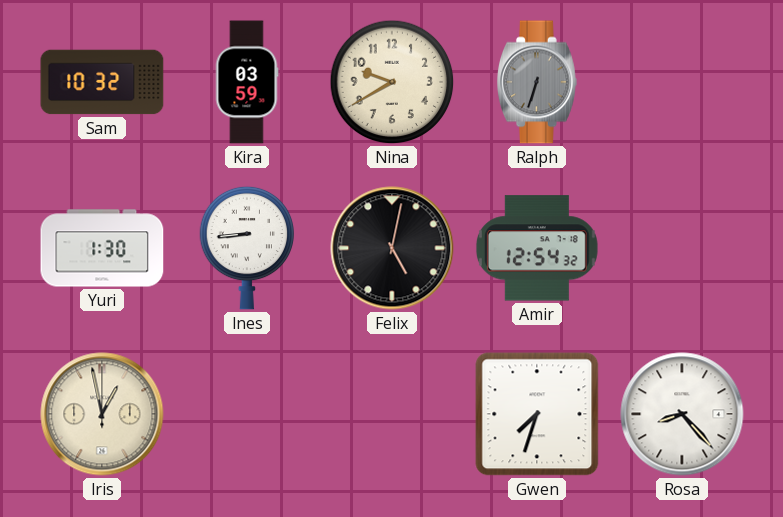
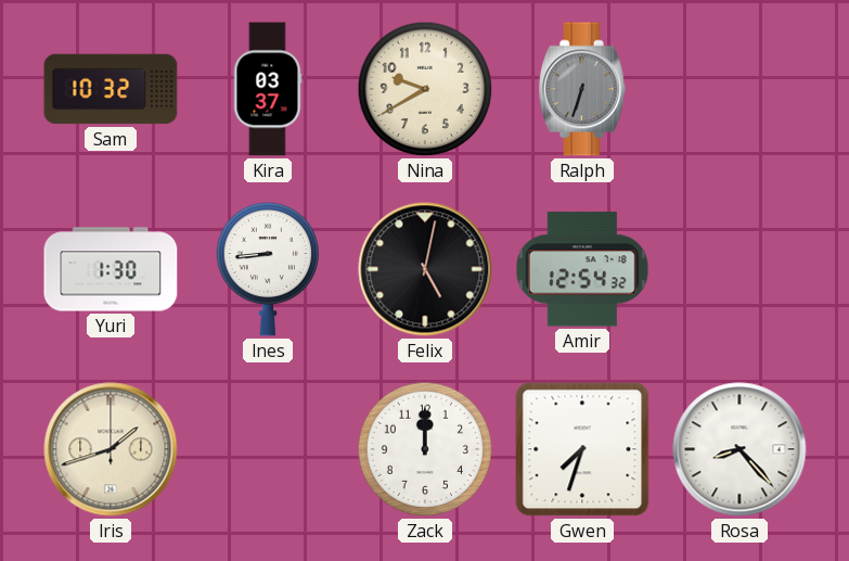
Kira: 03:59 -> 03:37 (268, 89)
Iris: 12:58 -> 1:42 (111, 449)
Zack: none -> 12:00 (425, 449)
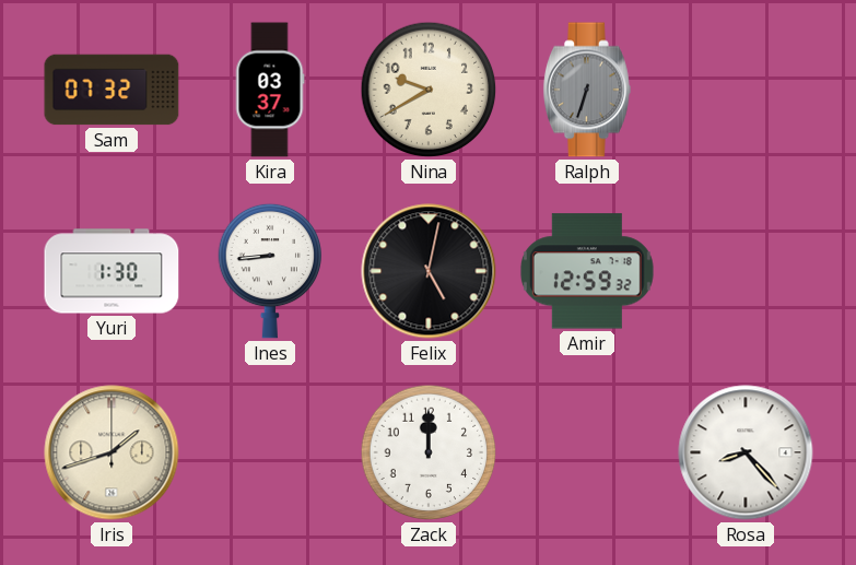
Sam: 10:32 -> 07:32 (112, 90)
Amir: 12:54 -> 12:59 (587, 271)
Gwen: 7:33 -> none (582, 449)
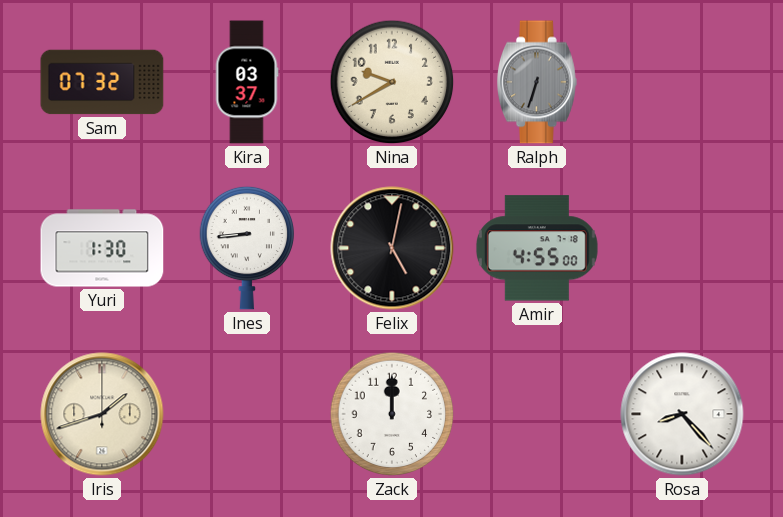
Amir: 12:59 -> 4:55 (537, 248)
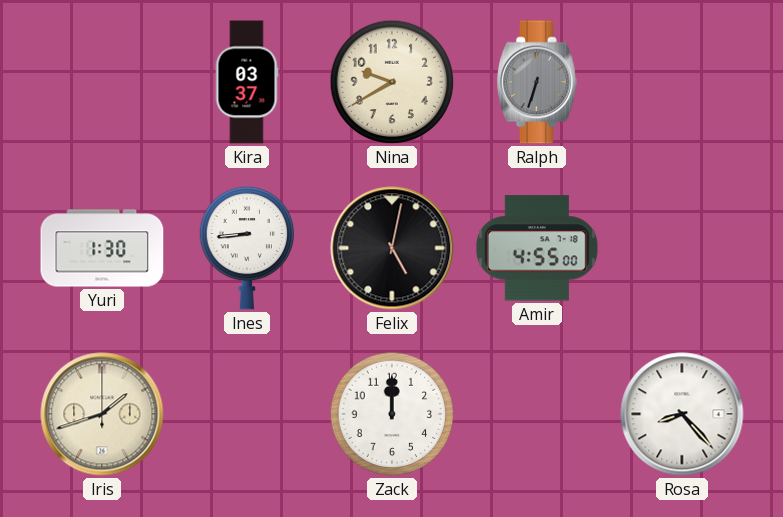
Sam: 07:32 -> none (102, 82)
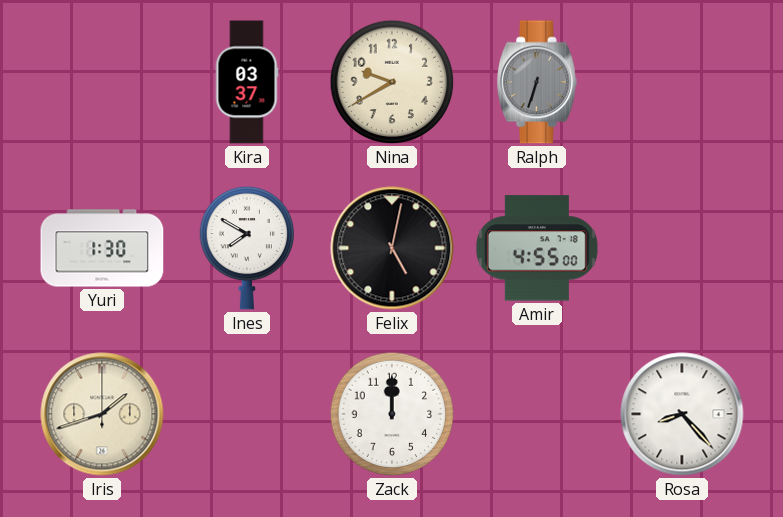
Ines: 8:44 -> 7:50 (246, 248)
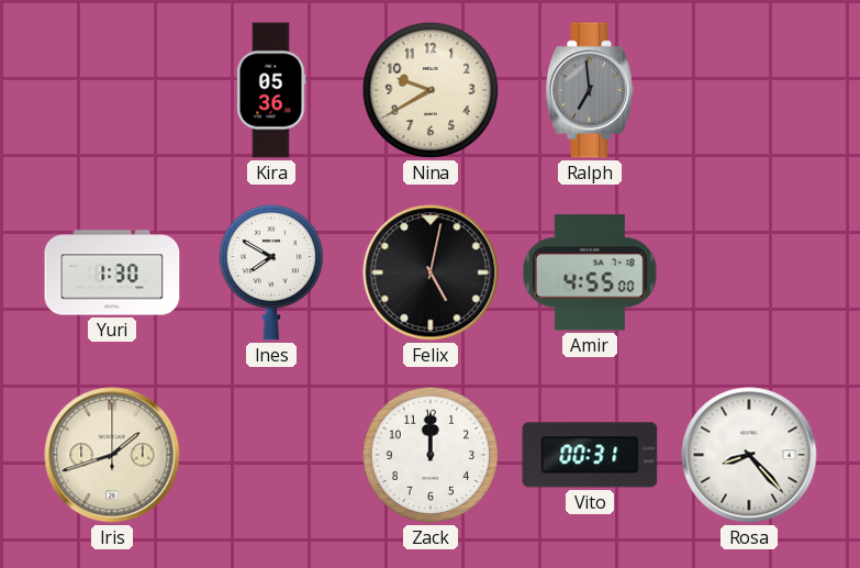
Kira: 03:37 -> 05:36 (271, 90)
Ralph: 6:33 -> 6:59 (590, 90)
Vito: none -> 00:31 (590, 455)
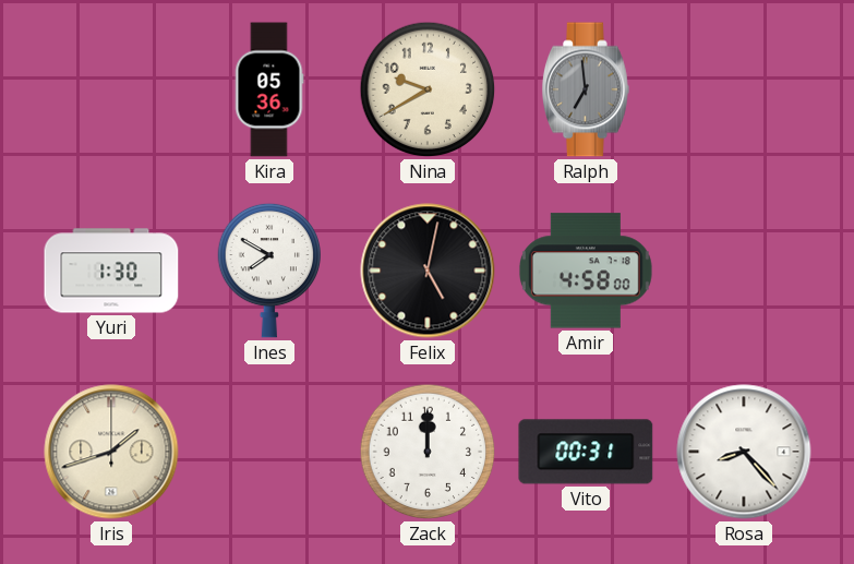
Amir: 4:55 -> 4:58 (586, 271)
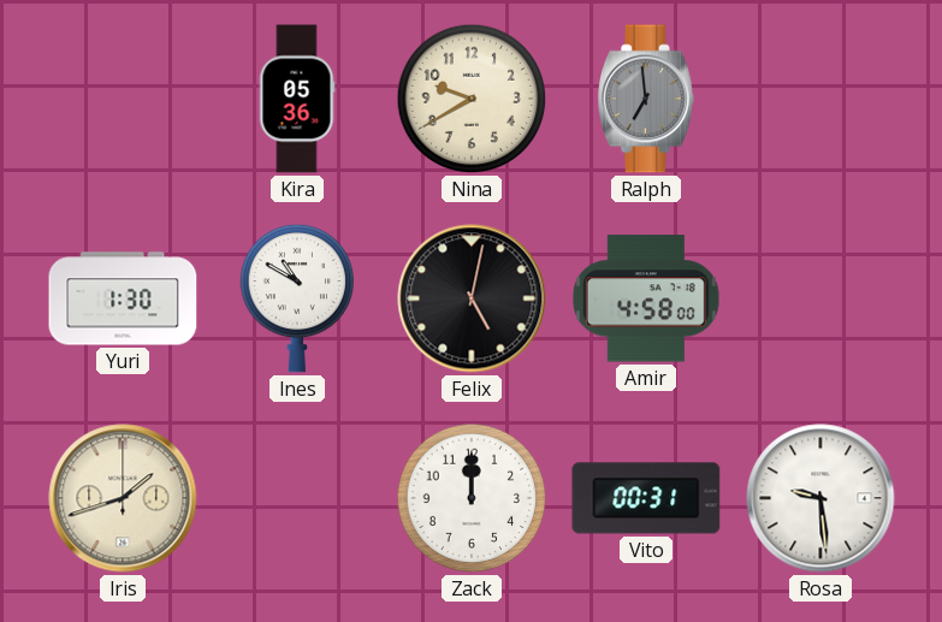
Ines: 7:50 -> 10:50 (296, 298)
Rosa: 8:23 -> 9:29 (820, 498)
